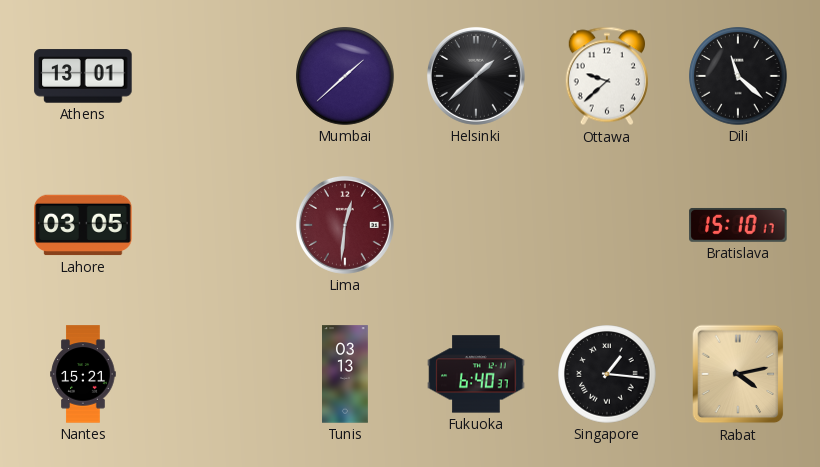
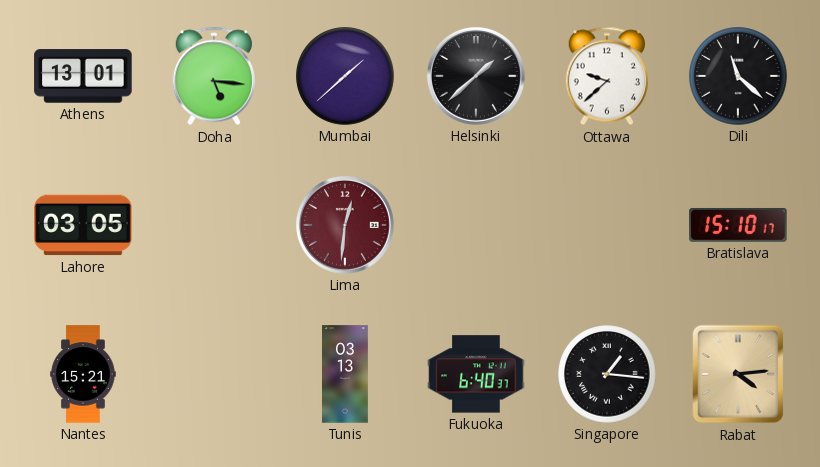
Doha: none -> 5:16 (214, 76)
Rabat: 4:13 -> 4:14 (738, 374)
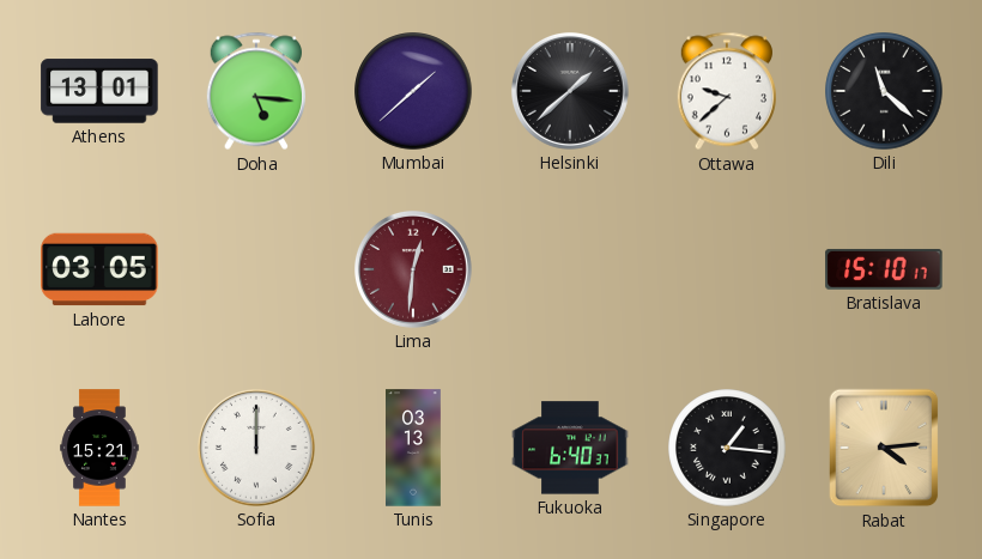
Sofia: none -> 12:00 (256, 448)
